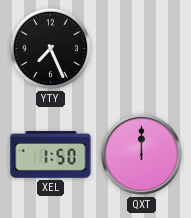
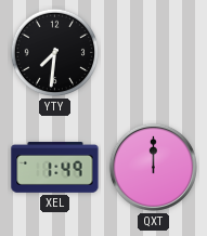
YTY: 7:26 -> 7:31 (55, 53)
XEL: 1:50 -> 1:49 (55, 168)
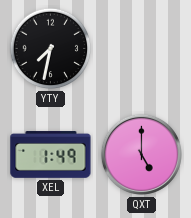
YTY: 7:31 -> 7:32 (51, 49)
QXT: 12:00 -> 5:00 (141, 154)
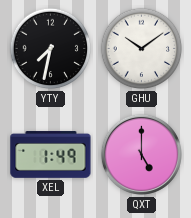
GHU: none -> 10:09 (142, 49)
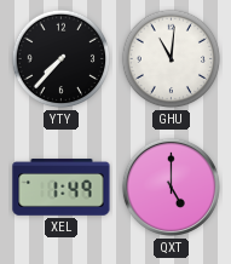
YTY: 7:32 -> 7:37 (62, 59)
GHU: 10:09 -> 11:01 (172, 59)
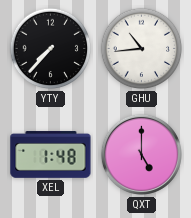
GHU: 11:01 -> 10:44 (142, 49)
XEL: 1:49 -> 1:48 (51, 155)
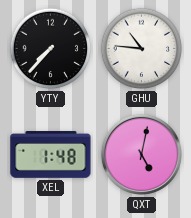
GHU: 10:44 -> 10:46 (142, 49)
QXT: 5:00 -> 5:02 (141, 154)
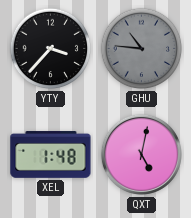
YTY: 7:37 -> 3:37 (51, 49)
GHU dial: white -> grey (142, 49)
